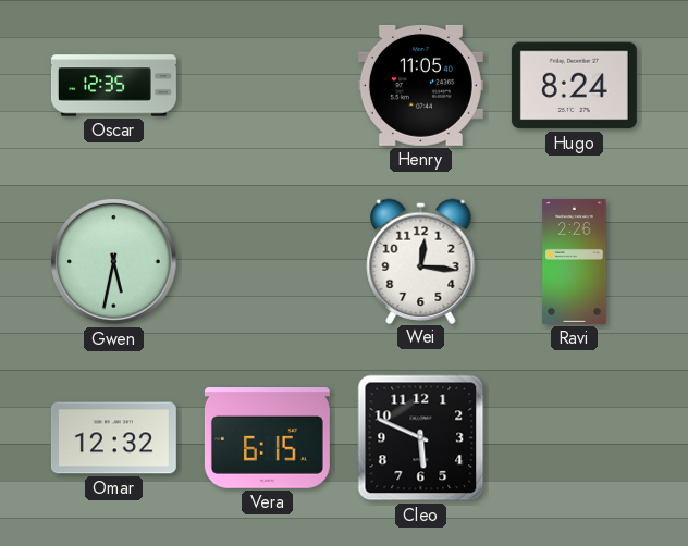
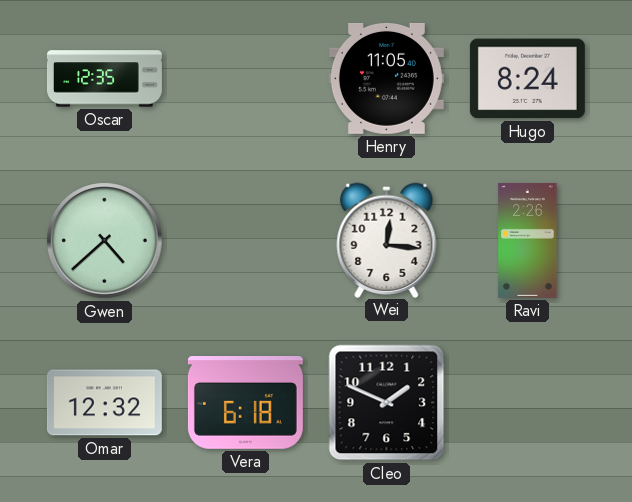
Gwen: 5:32 -> 4:38 (105, 241)
Vera: 6:15 -> 6:18 (245, 403)
Cleo: 5:49 -> 1:49 (387, 403)
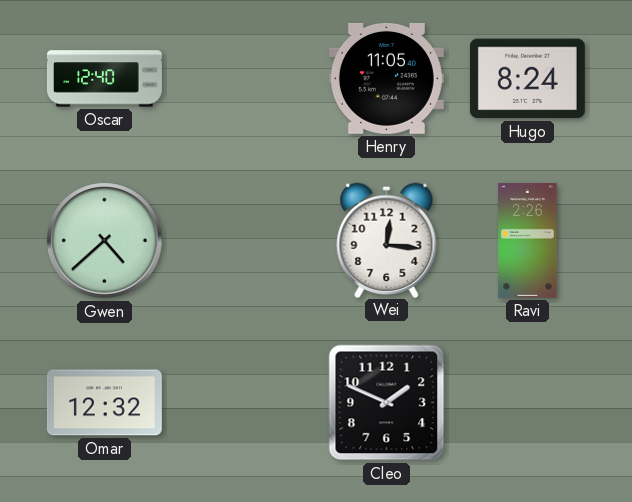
Oscar: 12:35 -> 12:40 (104, 79)
Vera: 6:18 -> none (245, 403)
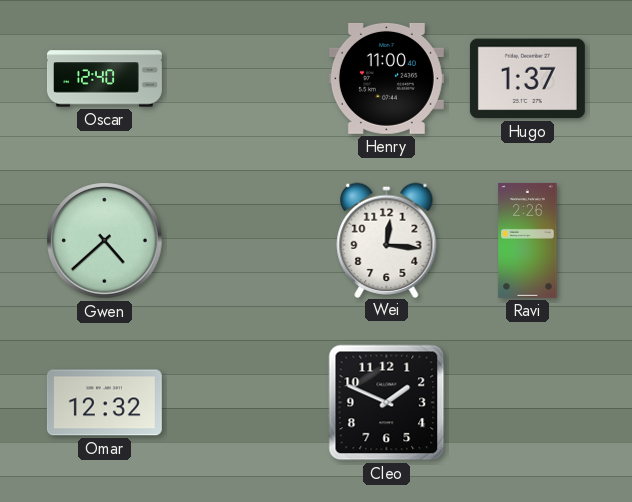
Henry: 11:05 -> 11:00 (386, 78)
Hugo: 8:24 -> 1:37 (527, 79)
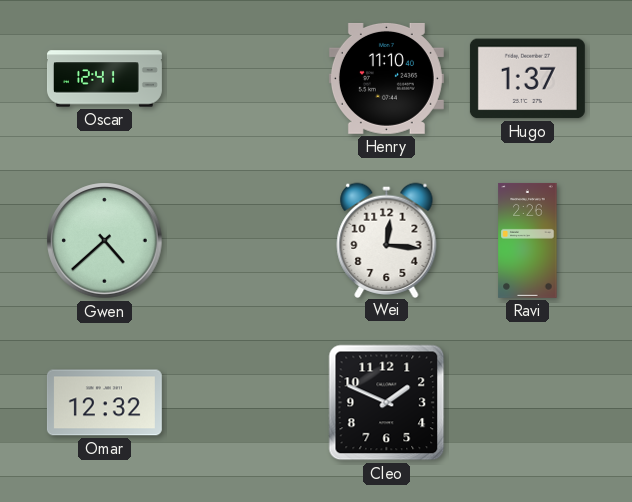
Oscar: 12:40 -> 12:41 (104, 79)
Henry: 11:00 -> 11:10 (386, 78)
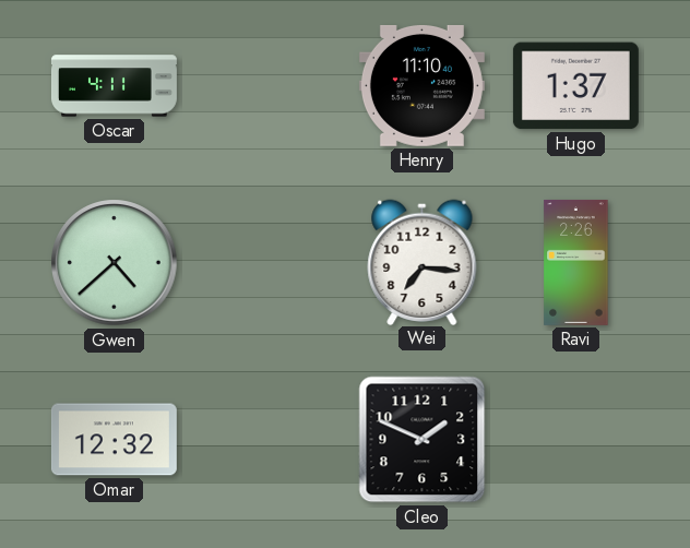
Oscar: 12:41 -> 4:11 (114, 86)
Wei: 12:16 -> 7:16 (423, 262)
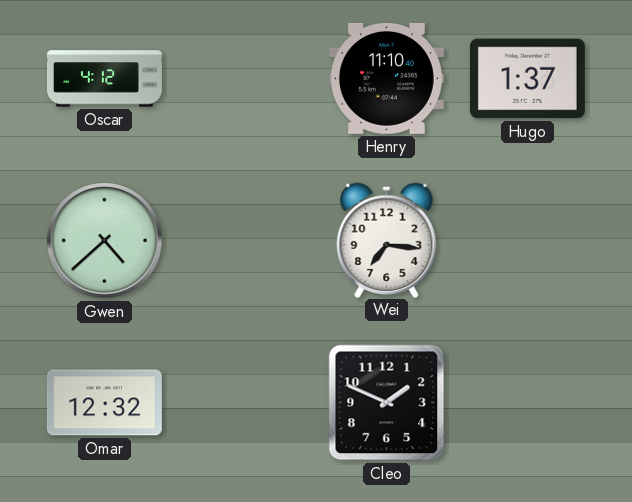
Oscar: 4:11 -> 4:12 (104, 79)
Ravi: 2:26 -> none (576, 262)
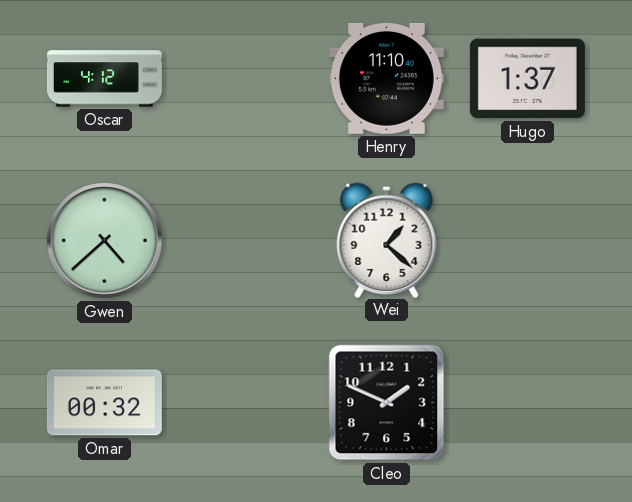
Wei: 7:16 -> 1:22 (387, 240)
Omar: 12:32 -> 00:32 (104, 403)
